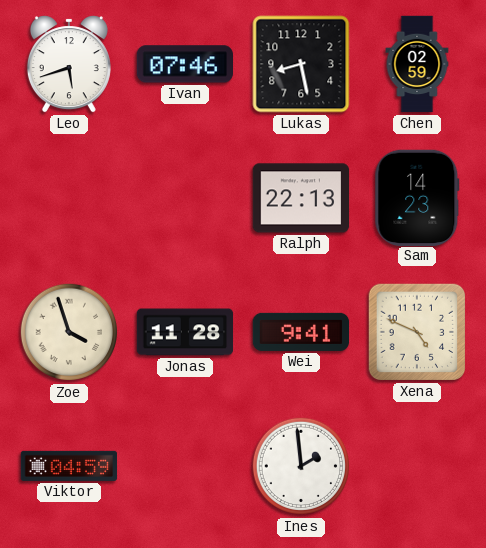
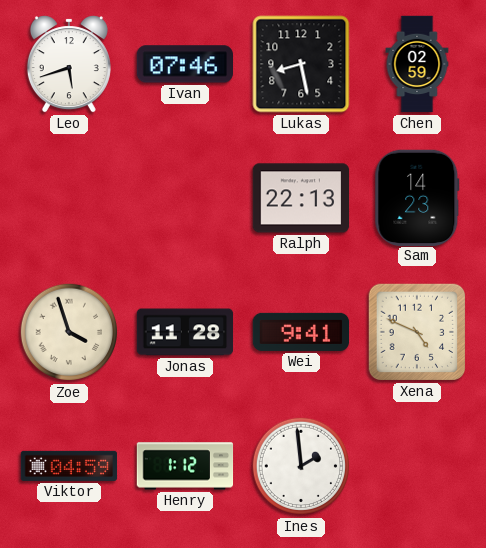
Henry: none -> 1:12 (185, 466)
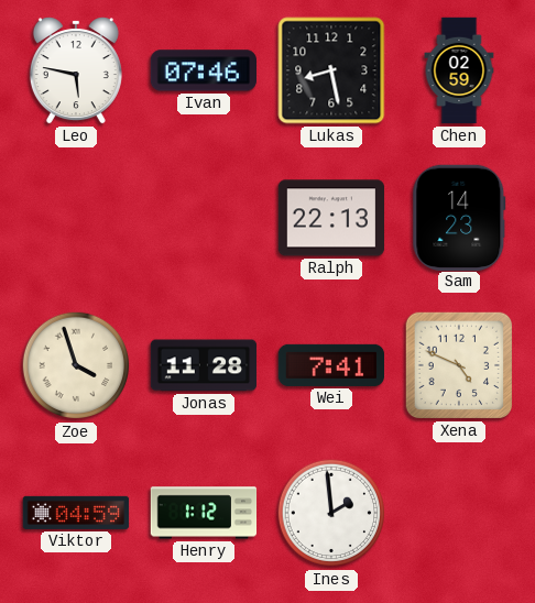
Leo: 5:42 -> 5:47 (76, 70)
Wei: 9:41 -> 7:41 (331, 365)
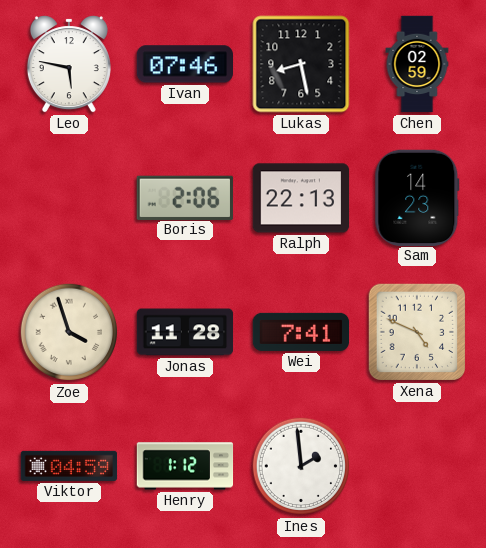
Boris: none -> 2:06 (185, 197)
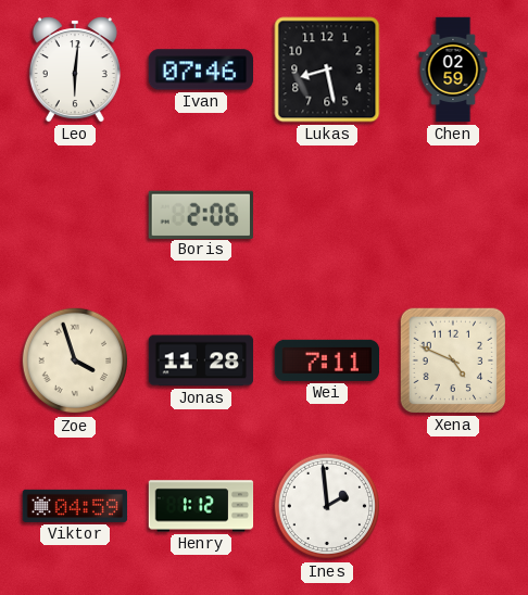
Leo: 5:47 -> 6:01 (75, 69)
Ralph: 22:13 -> none (301, 198)
Sam: 14:23 -> none (417, 197)
Wei: 7:41 -> 7:11 (327, 360)
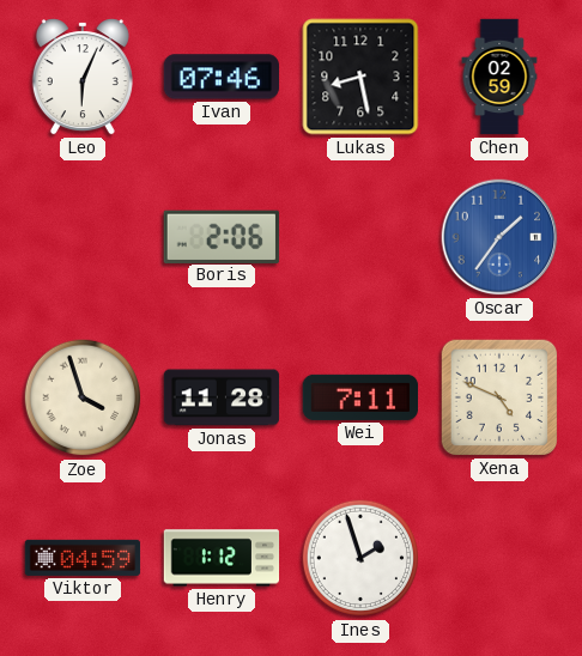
Leo: 6:01 -> 6:04 (83, 77)
Oscar: none -> 1:36 (499, 237)
Ines: 1:59 -> 1:57 (360, 558)
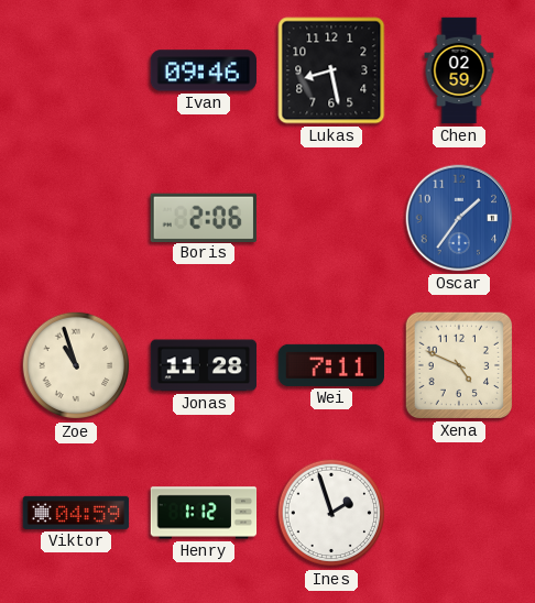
Leo: 6:04 -> none (83, 77)
Ivan: 07:46 -> 09:46 (203, 70)
Zoe: 3:57 -> 10:57 (76, 365)
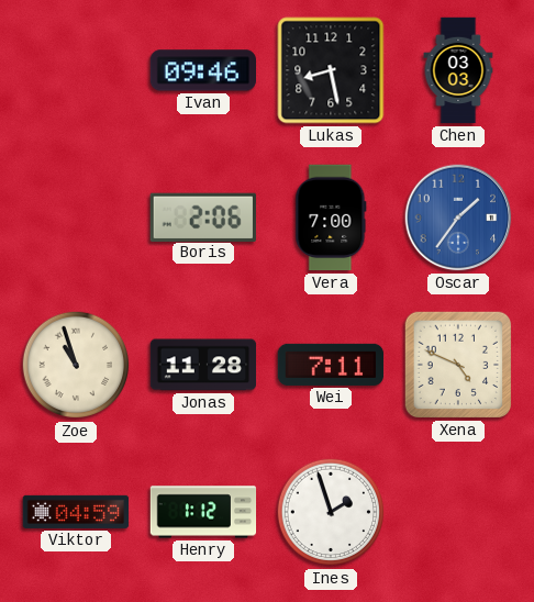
Chen: 02:59 -> 03:03 (458, 70)
Vera: none -> 7:00 (331, 218)
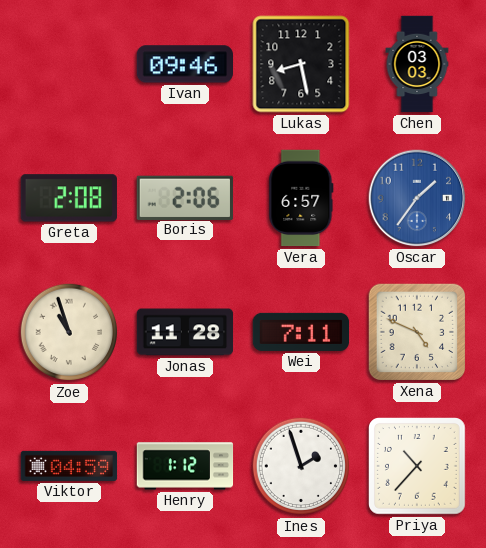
Greta: none -> 2:08 (69, 198)
Vera: 7:00 -> 6:57 (301, 198)
Priya: none -> 10:37 (418, 467)
